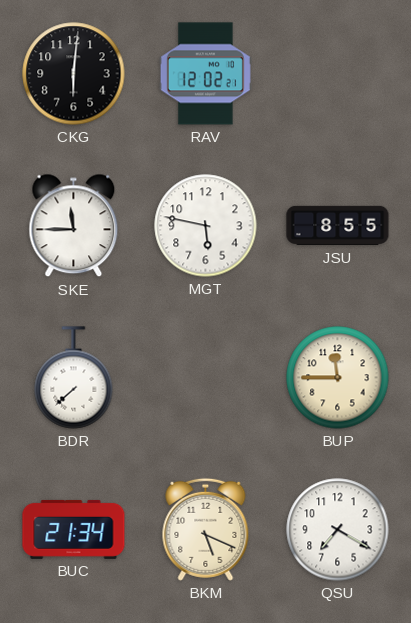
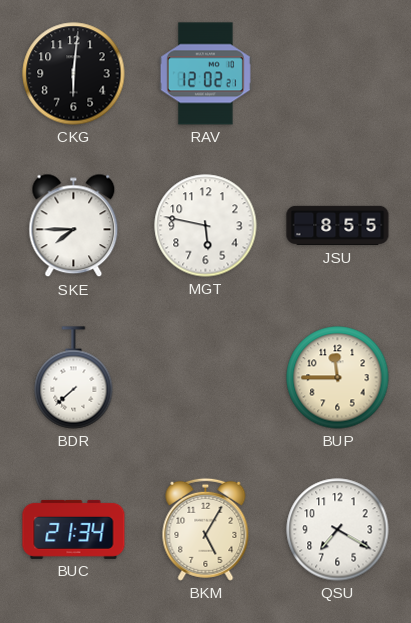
SKE: 11:45 -> 7:45 (74, 226)
BKM: 5:19 -> 5:05 (206, 529)
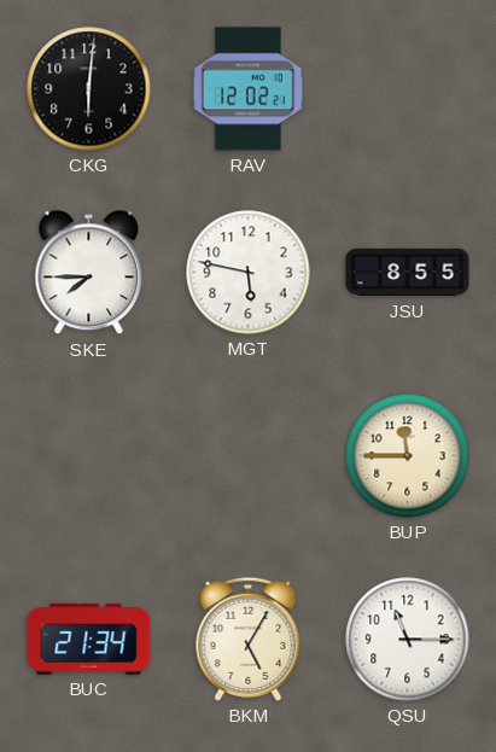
BDR: 7:38 -> none (74, 378)
QSU: 7:20 -> 11:15 (408, 640)
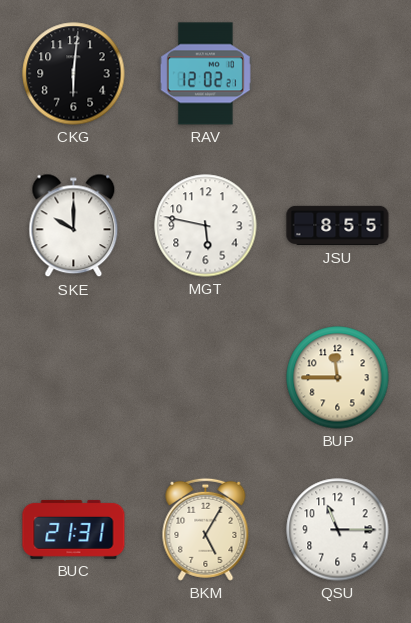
SKE: 7:45 -> 10:00 (74, 226)
BUC: 21:34 -> 21:31 (74, 529)
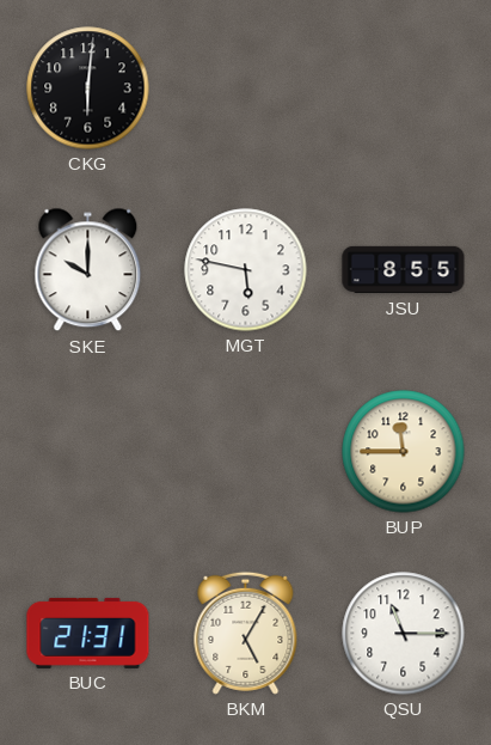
RAV: 12:02 -> none (205, 74)
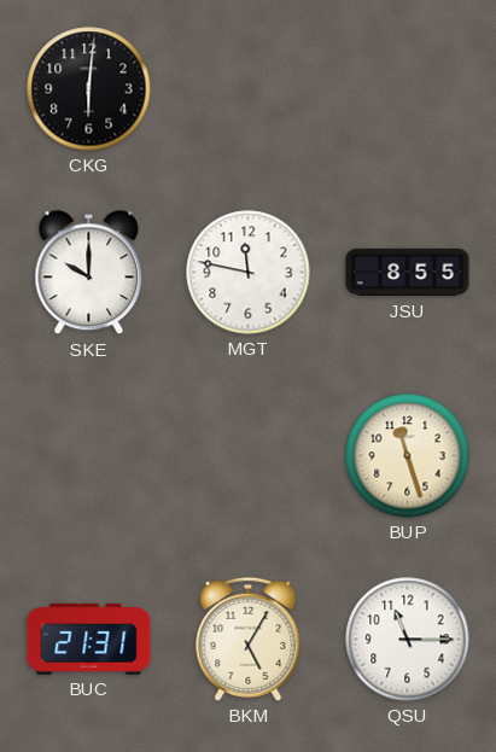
MGT: 5:47 -> 11:47 (249, 273)
BUP: 11:45 -> 11:27 (408, 456)
